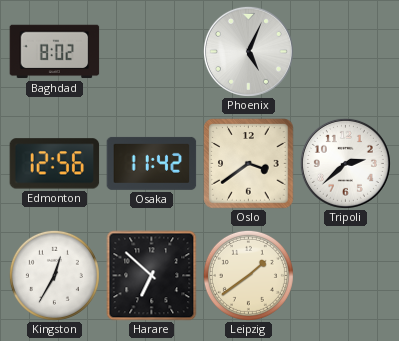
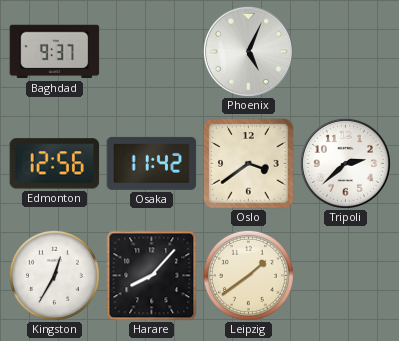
Baghdad: 8:02 -> 9:37 (55, 52)
Harare: 6:52 -> 8:07 (152, 276)
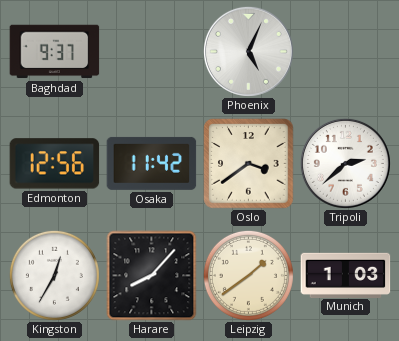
Munich: none -> 1:03 (346, 275)
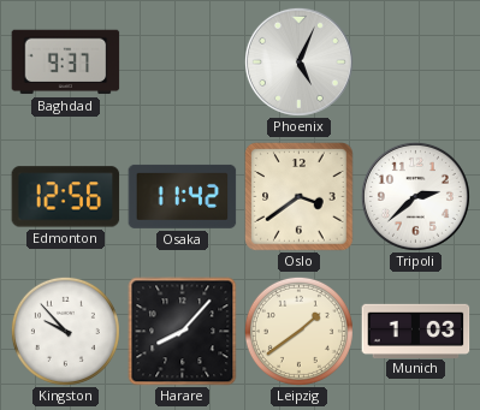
Kingston: 12:35 -> 9:53 (65, 331)
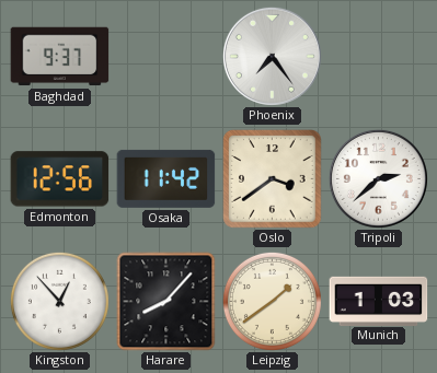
Phoenix: 5:04 -> 7:24 (272, 56)
Kingston: 9:53 -> 12:53 (59, 301)
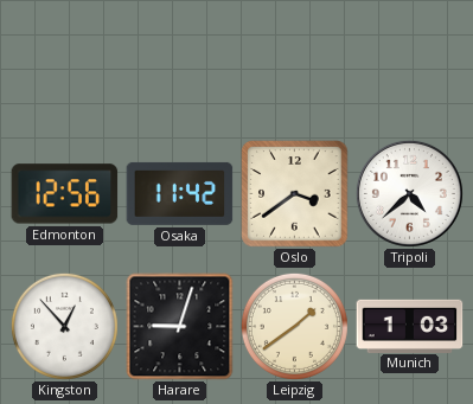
Baghdad: 9:37 -> none (60, 57)
Phoenix: 7:24 -> none (272, 56)
Tripoli: 2:38 -> 4:38 (409, 193)
Harare: 8:07 -> 9:03 (180, 327)
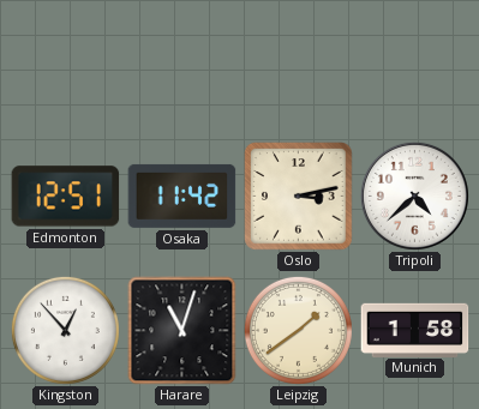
Edmonton: 12:56 -> 12:51 (66, 197)
Oslo: 3:39 -> 3:13 (299, 197)
Harare: 9:03 -> 11:03 (182, 331)
Munich: 1:03 -> 1:58 (415, 330)
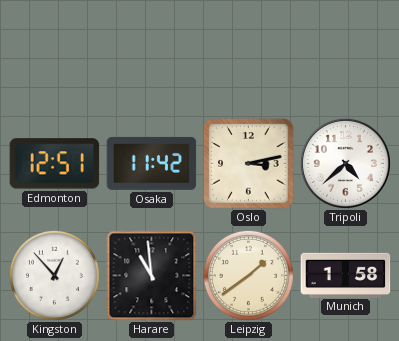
Harare: 11:03 -> 10:59 (152, 276)
